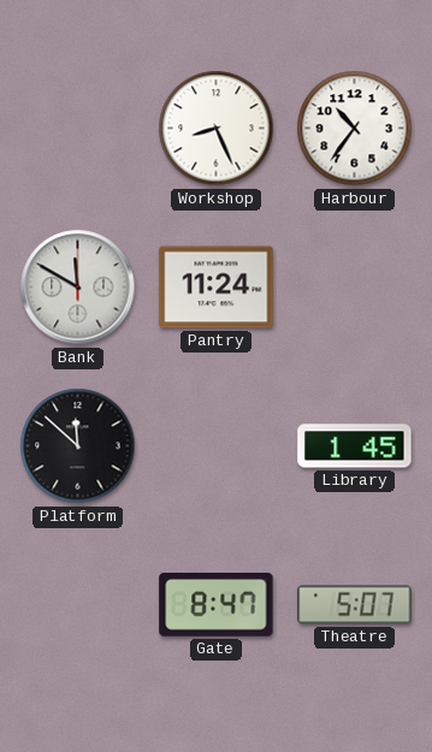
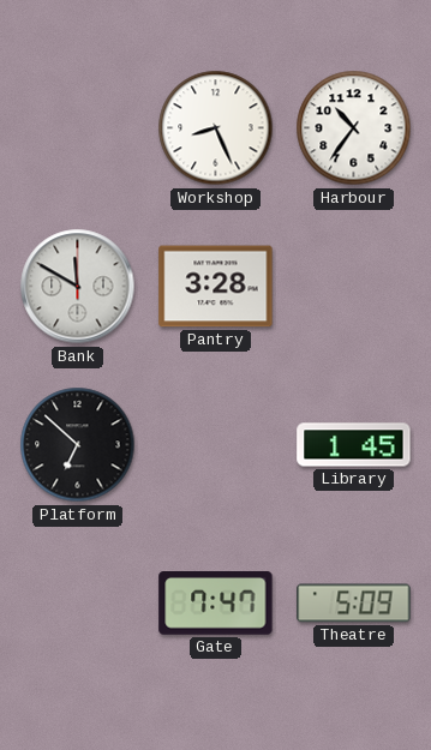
Pantry: 11:24 -> 3:28 (216, 287)
Platform: 11:52 -> 6:52 (78, 445)
Gate: 8:47 -> 7:47 (216, 604)
Theatre: 5:07 -> 5:09 (354, 604)
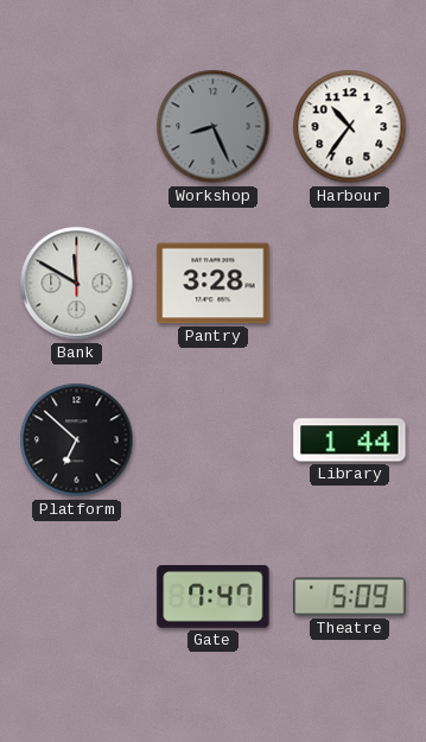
Workshop dial: white -> grey (214, 127)
Library: 1:45 -> 1:44 (350, 440)
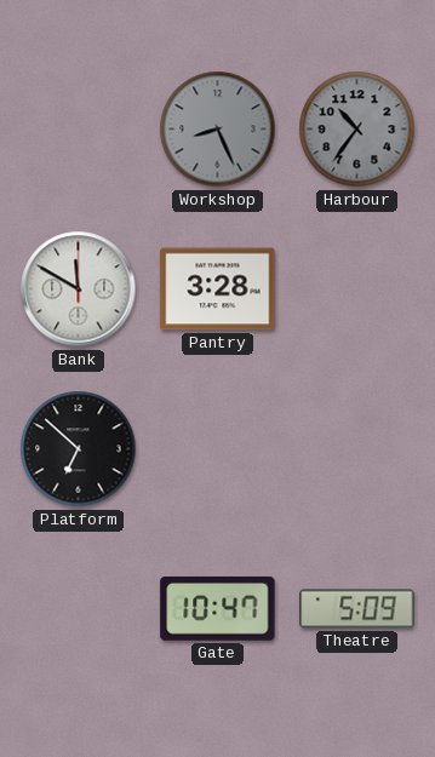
Harbour dial: white -> grey (357, 130)
Library: 1:44 -> none (350, 440)
Gate: 7:47 -> 10:47 (218, 609)
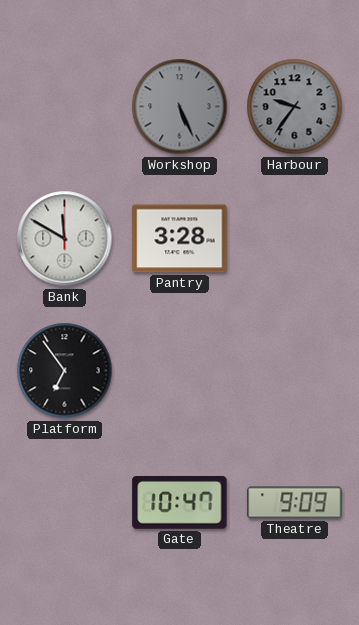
Workshop: 8:26 -> 5:26 (180, 107)
Harbour: 10:36 -> 9:36 (295, 107)
Platform: 6:52 -> 6:54 (65, 371)
Theatre: 5:09 -> 9:09 (295, 503)
